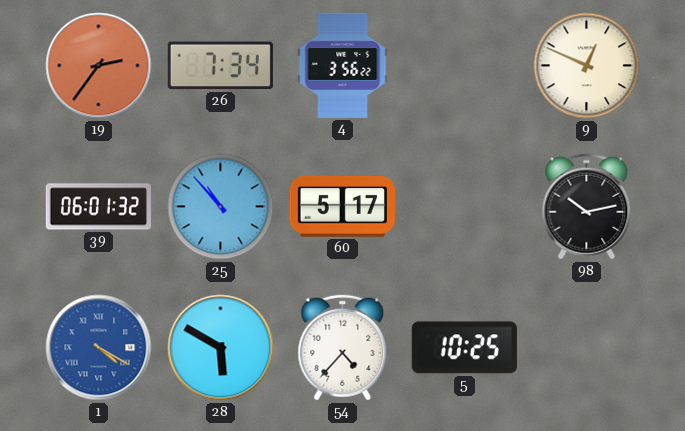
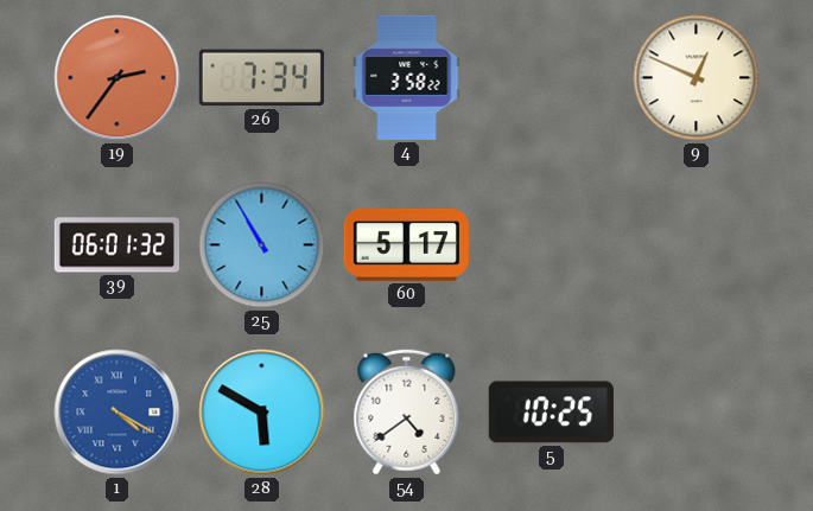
4: 3:56 -> 3:58 (407, 77)
25: 10:53 -> 10:55 (262, 245)
98: 10:13 -> none (587, 207)
54: 4:37 -> 4:39 (407, 413)
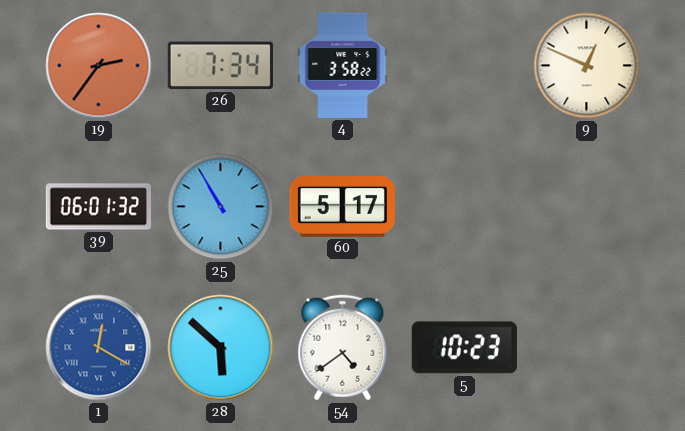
1: 4:20 -> 12:20 (99, 348)
28: 5:50 -> 5:52 (221, 348)
5: 10:25 -> 10:23 (464, 348)
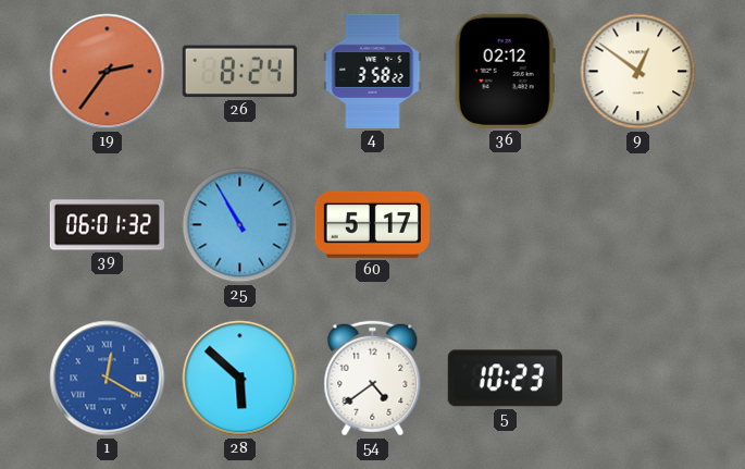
26: 7:34 -> 8:24 (239, 72)
36: none -> 02:12 (505, 71)
9: 12:49 -> 12:51 (638, 72)
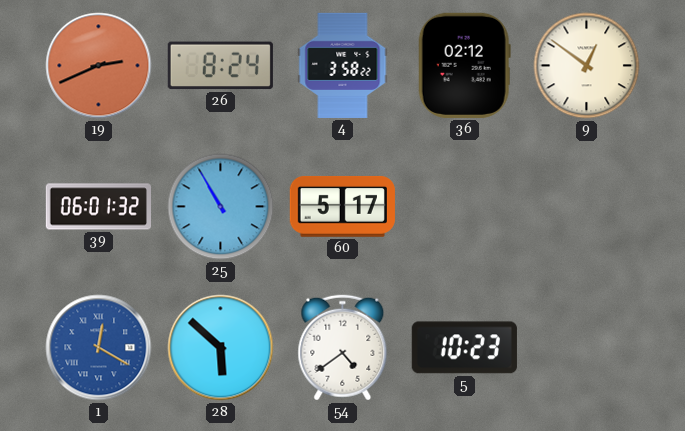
19: 2:36 -> 2:41 (99, 66)
